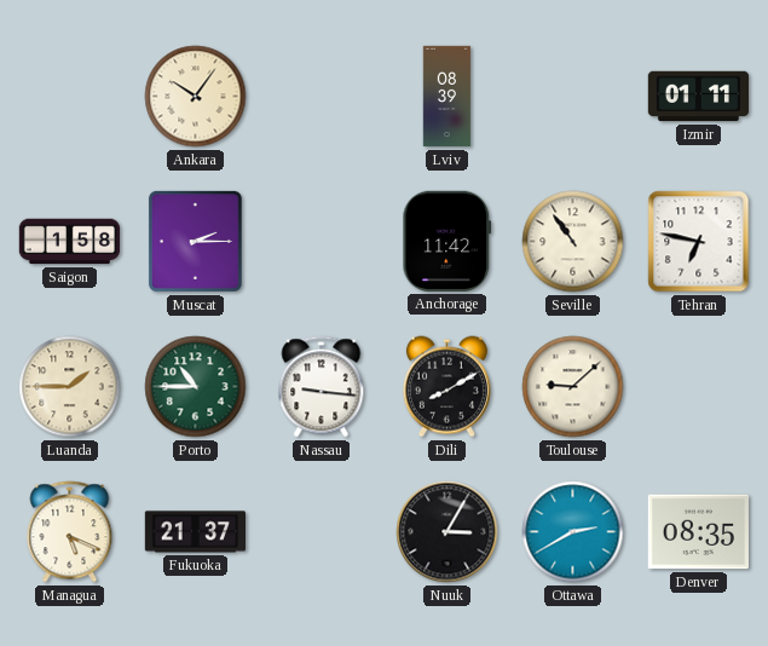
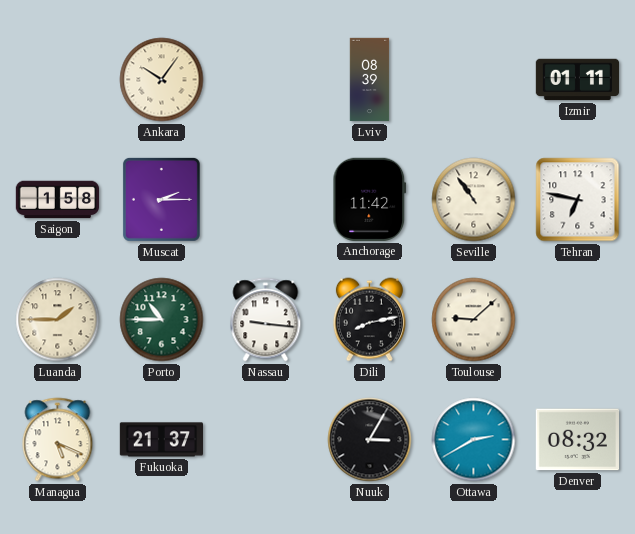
Dili: 8:10 -> 8:13 (369, 320)
Denver: 08:35 -> 08:32 (577, 440)
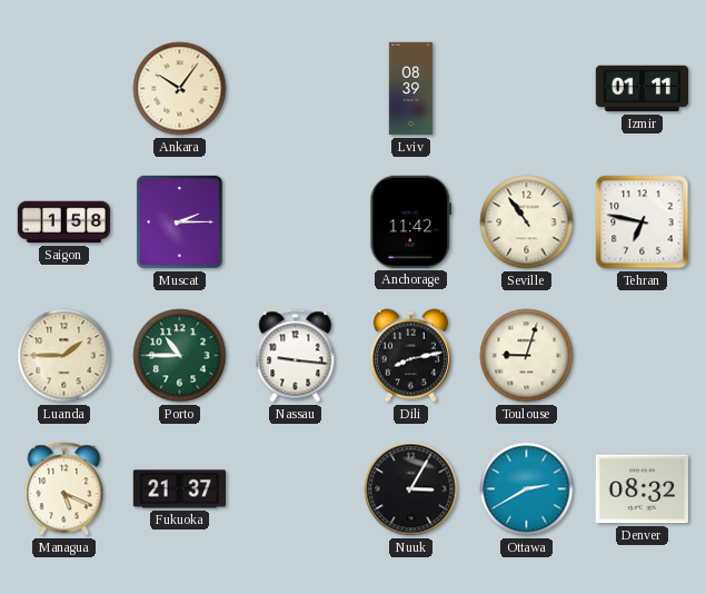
Toulouse: 9:08 -> 9:03 (527, 356)
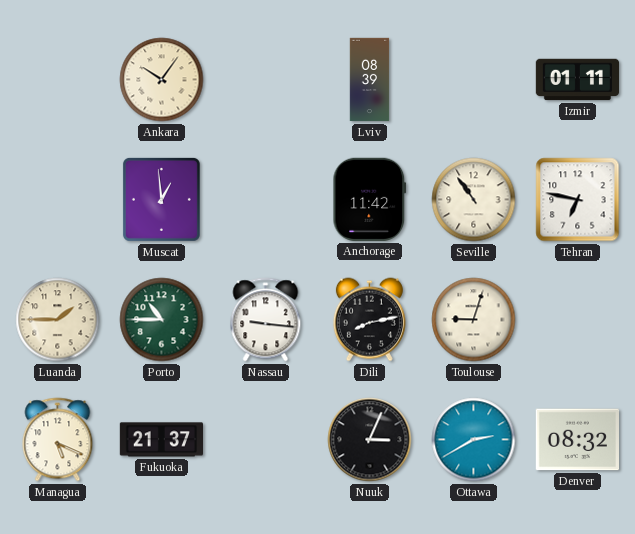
Saigon: 1:58 -> none (64, 222)
Muscat: 2:15 -> 12:59 (161, 199)
Nuuk: 3:05 -> 3:04 (370, 440)
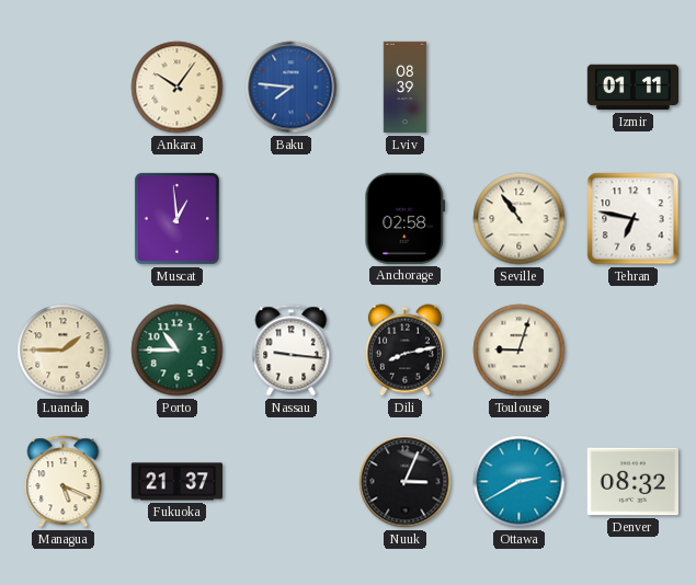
Baku: none -> 7:46 (292, 88)
Anchorage: 11:42 -> 02:58 (406, 218)
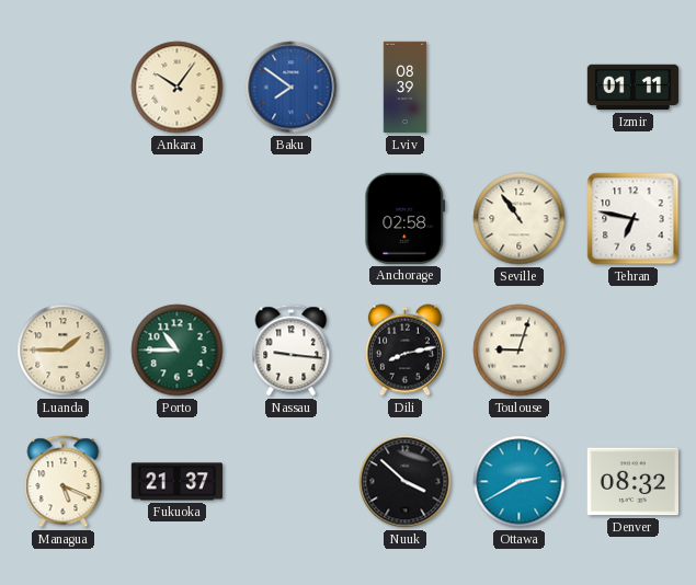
Baku: 7:46 -> 7:51 (292, 88)
Muscat: 12:59 -> none (176, 218)
Nuuk: 3:04 -> 3:52 (406, 482)
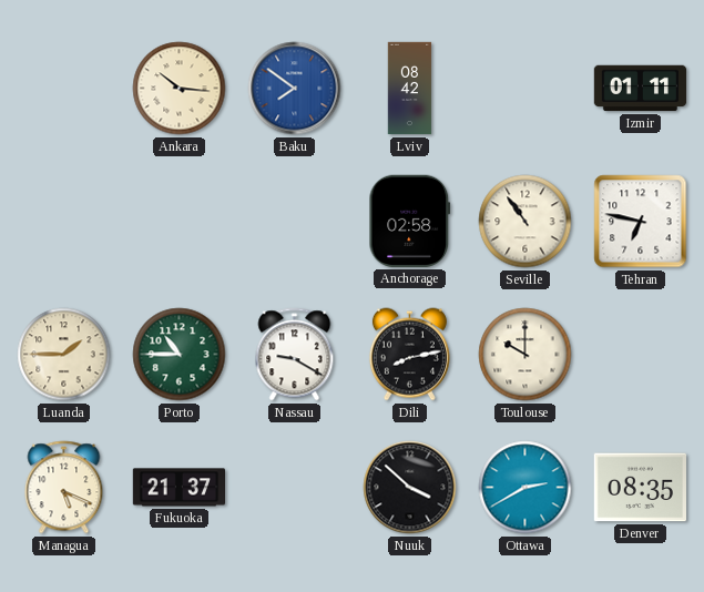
Ankara: 10:06 -> 10:16 (180, 89)
Lviv: 08:39 -> 08:42 (410, 89)
Nassau: 9:16 -> 9:20 (295, 355)
Toulouse: 9:03 -> 10:00 (526, 355)
Denver: 08:32 -> 08:35 (640, 488)
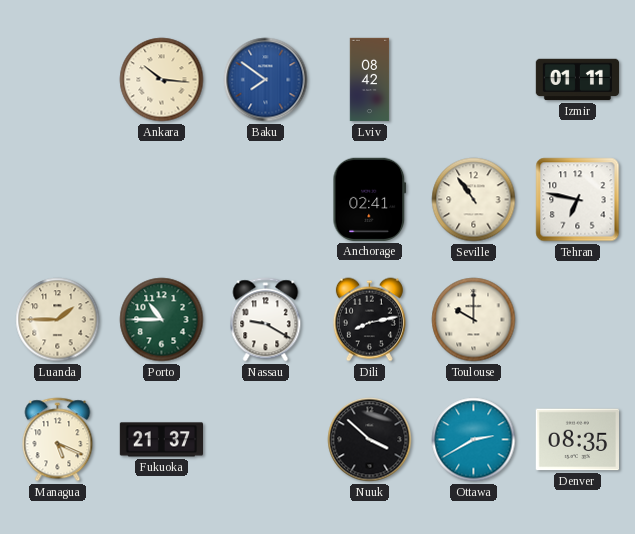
Anchorage: 02:58 -> 02:41 (370, 199)
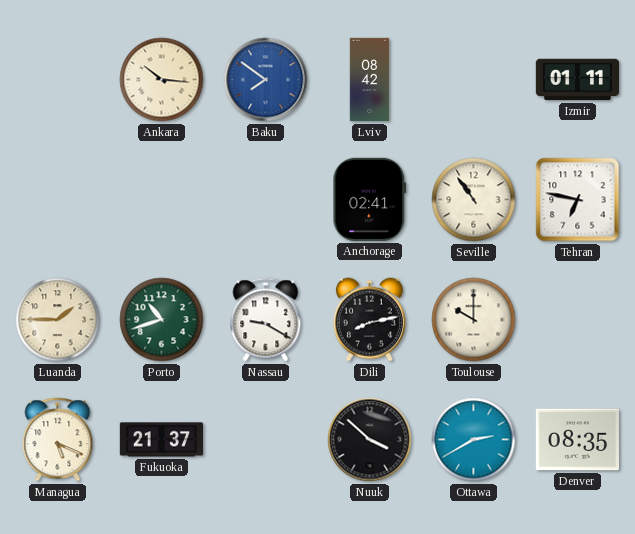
Porto: 10:45 -> 10:42 (162, 320)
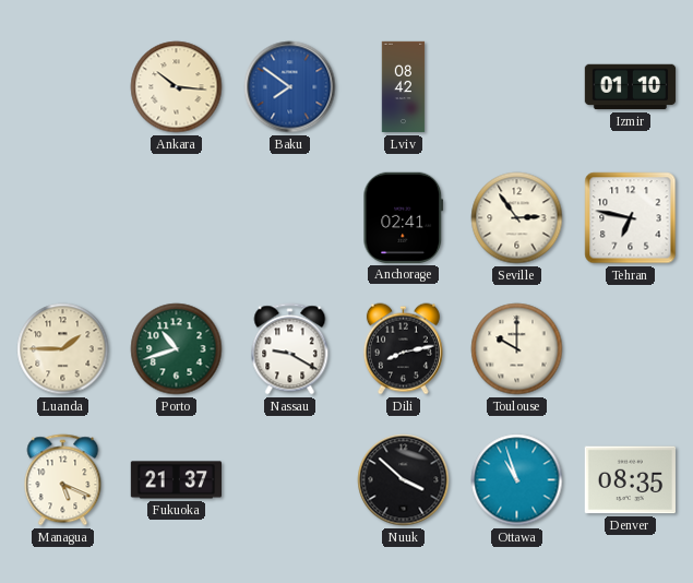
Izmir: 01:11 -> 01:10 (631, 87)
Seville: 10:54 -> 2:54 (517, 218)
Ottawa: 2:40 -> 10:57 (517, 480)
